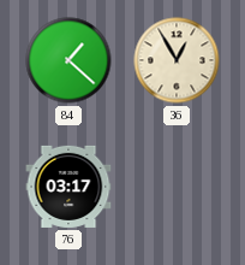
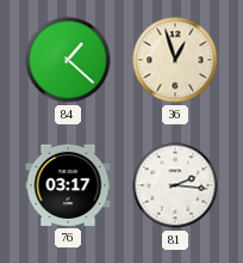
36: 12:55 -> 12:57 (175, 60)
81: none -> 2:16 (175, 185)
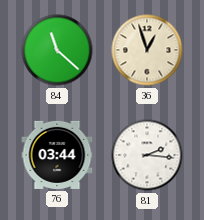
84: 1:22 -> 11:22 (57, 50)
76: 03:17 -> 03:44 (57, 155)
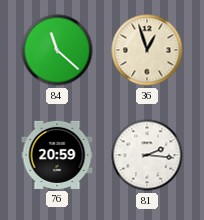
76: 03:44 -> 20:59 (57, 155)
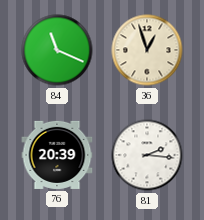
84: 11:22 -> 11:19 (57, 50)
76: 20:59 -> 20:39 (57, 155)
